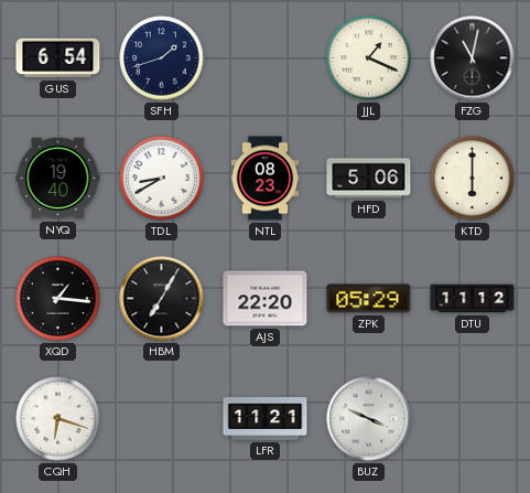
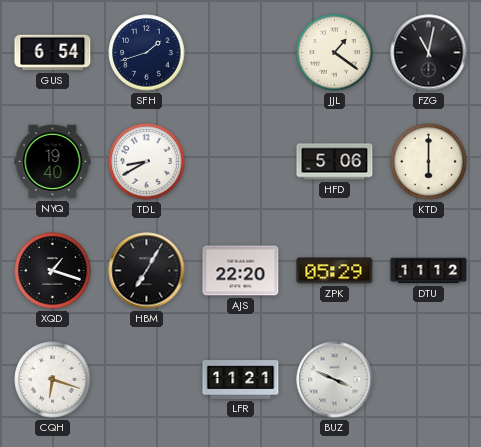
JJL: 1:19 -> 1:21 (335, 53)
NTL: 08:23 -> none (266, 179)
XQD: 1:16 -> 1:18 (53, 271)
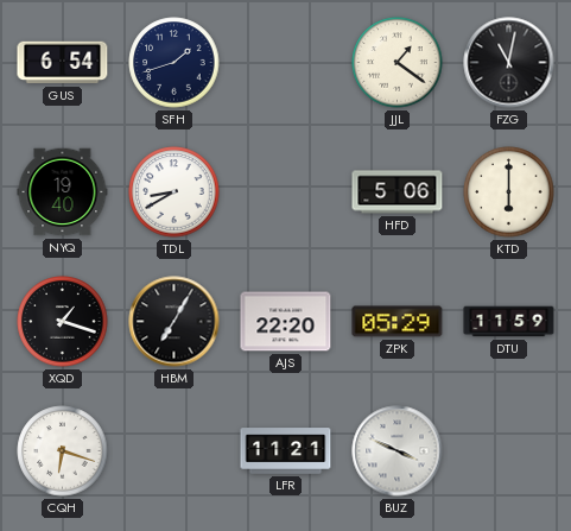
DTU: 11:12 -> 11:59 (509, 322)
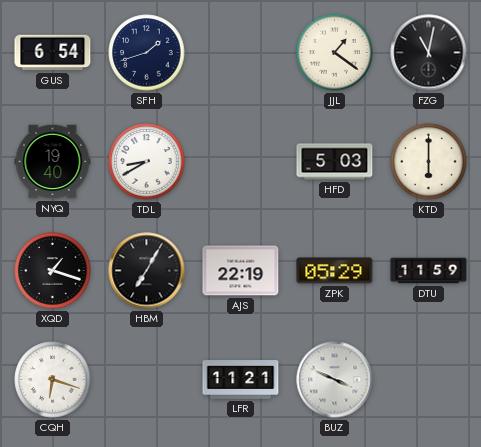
HFD: 5:06 -> 5:03 (335, 162)
AJS: 22:20 -> 22:19 (241, 271)
